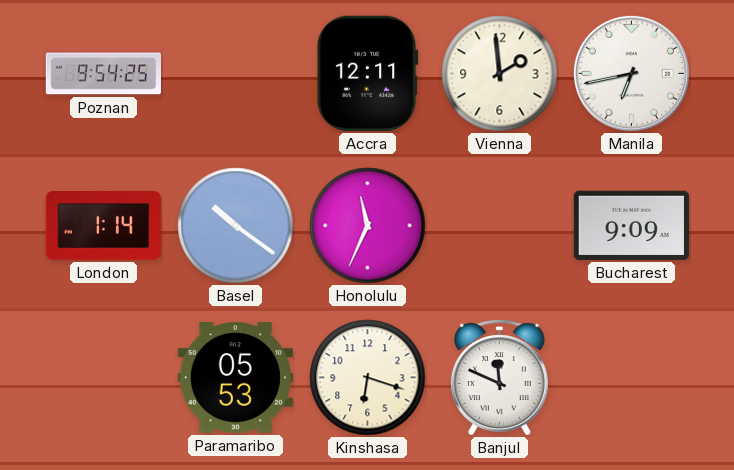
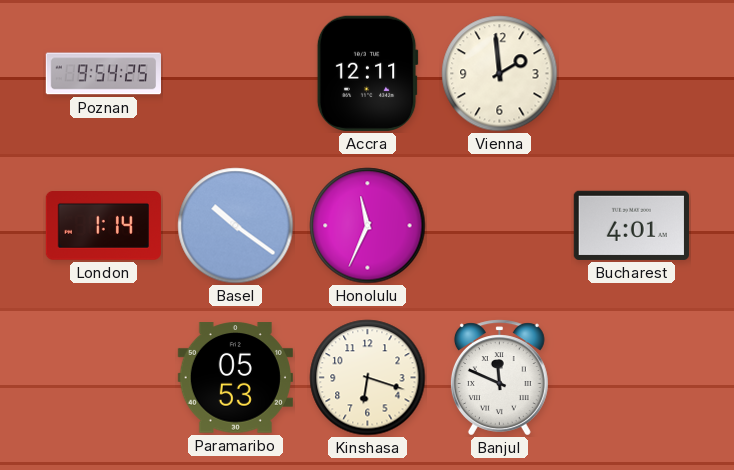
Manila: 6:43 -> none (631, 73)
Bucharest: 9:09 -> 4:01 (631, 225)
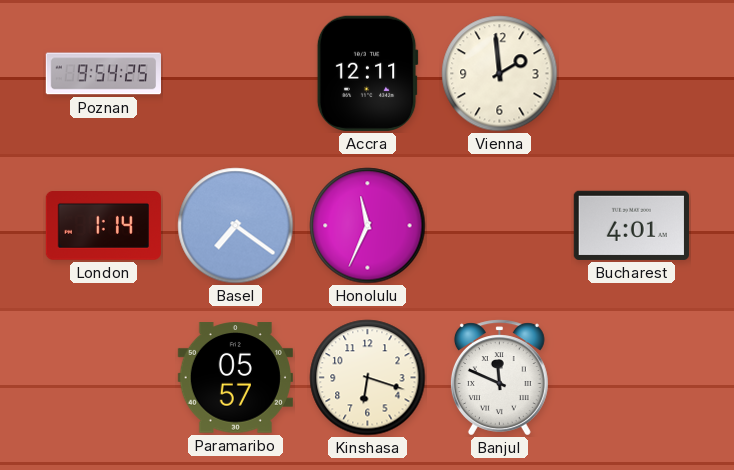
Basel: 10:21 -> 7:21 (236, 226)
Paramaribo: 05:53 -> 05:57 (235, 378)
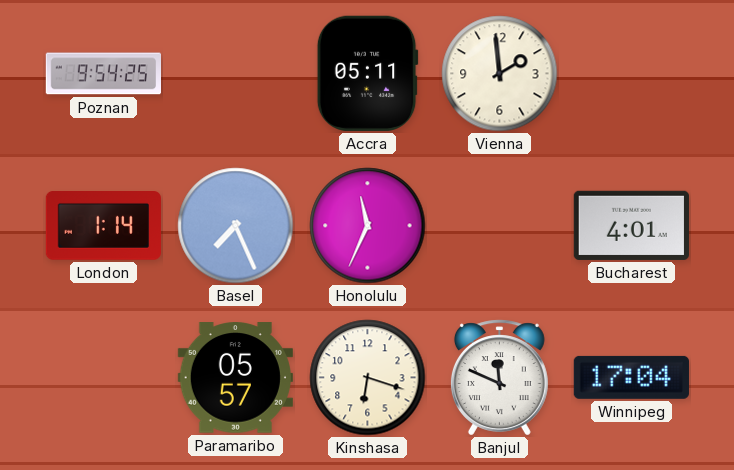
Accra: 12:11 -> 05:11 (367, 73)
Basel: 7:21 -> 7:26 (236, 226)
Winnipeg: none -> 17:04 (631, 377)
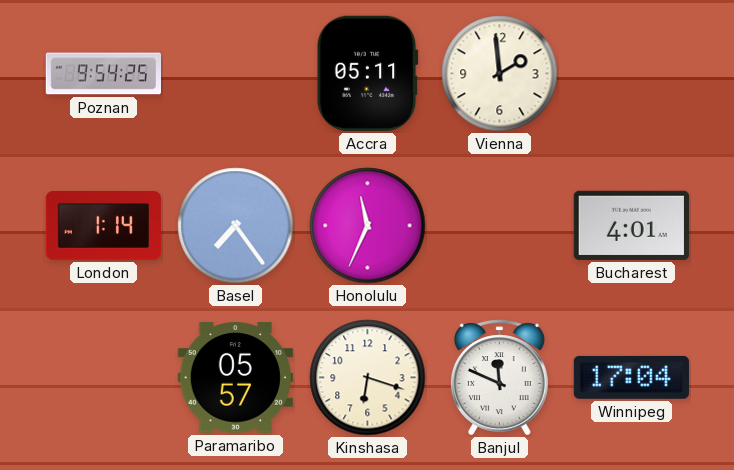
Basel: 7:26 -> 7:24 (236, 226)
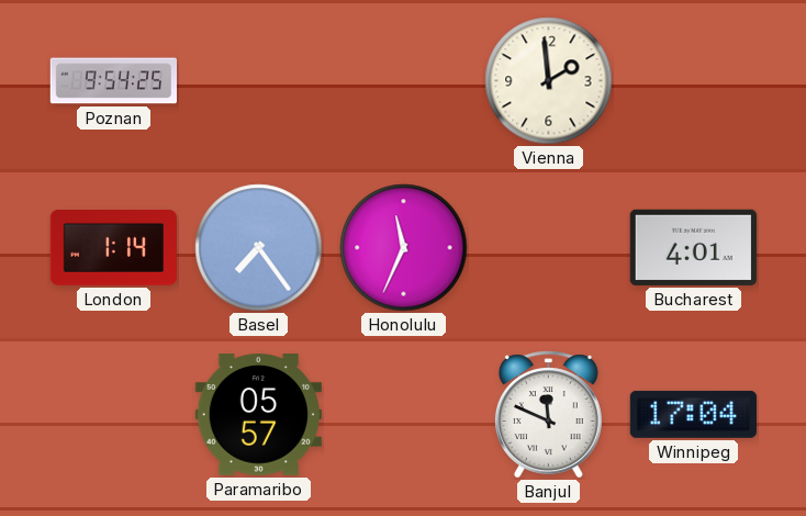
Accra: 05:11 -> none (367, 73)
Kinshasa: 6:18 -> none (368, 378)
